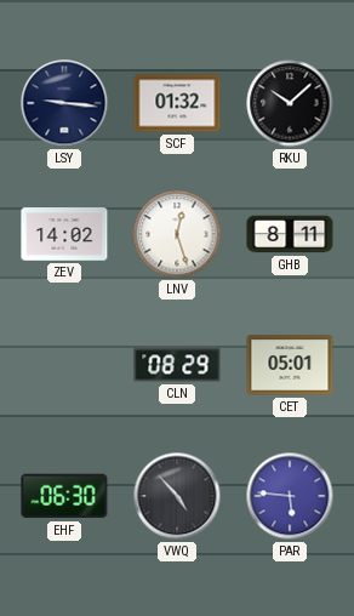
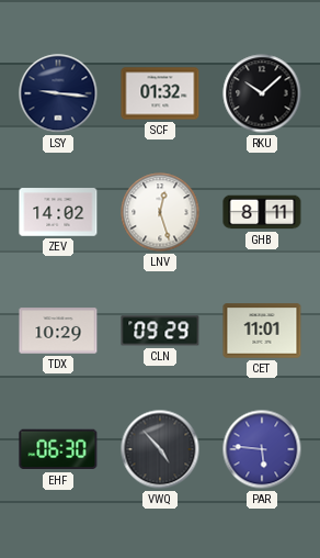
TDX: none -> 10:29 (58, 331)
CLN: 08:29 -> 09:29 (160, 331)
CET: 05:01 -> 11:01 (262, 331)
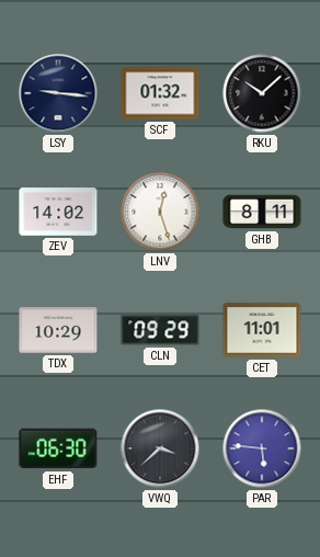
VWQ: 4:53 -> 3:38 (160, 448)
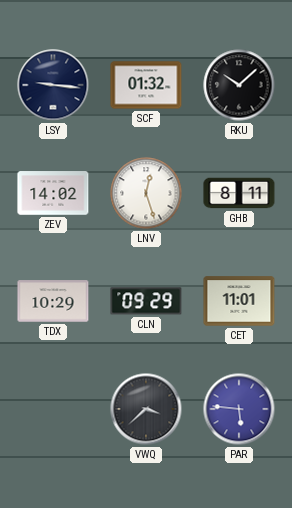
EHF: 06:30 -> none (58, 448)
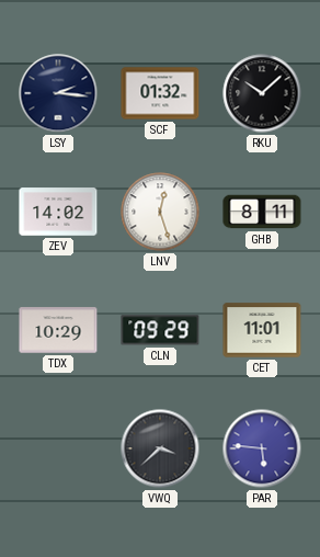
LSY: 9:16 -> 2:16 (58, 93)
